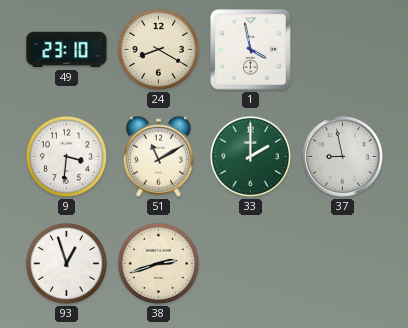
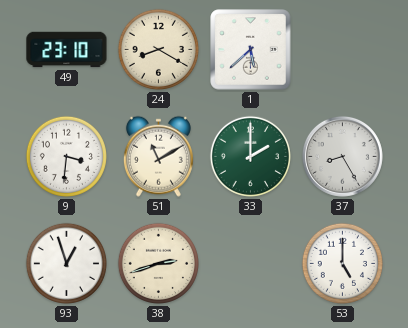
1: 3:58 -> 5:38 (251, 50)
37: 8:58 -> 8:25 (342, 156)
53: none -> 5:00 (342, 263)
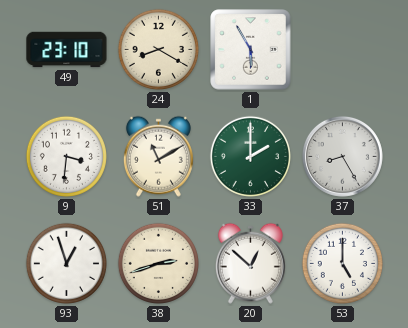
1: 5:38 -> 5:55 (251, 50)
20: none -> 12:52 (250, 263)
